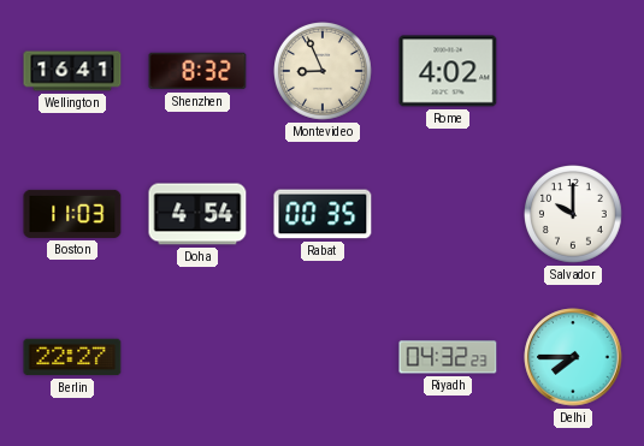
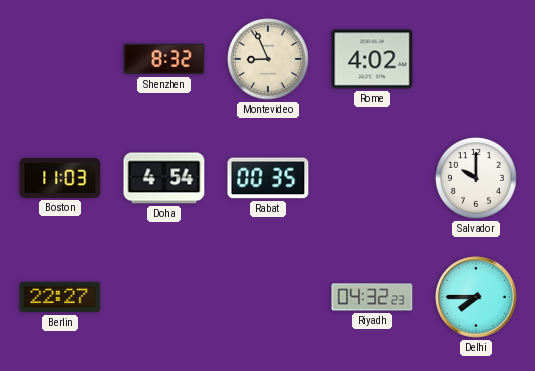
Wellington: 16:41 -> none (72, 71)
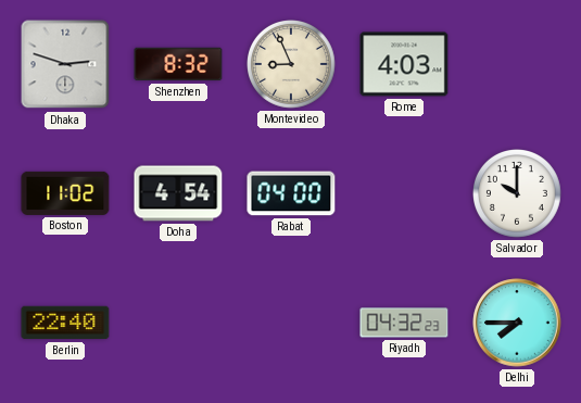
Dhaka: none -> 2:48 (65, 64)
Rome: 4:02 -> 4:03 (404, 64)
Boston: 11:03 -> 11:02 (65, 193)
Rabat: 00:35 -> 04:00 (291, 193)
Berlin: 22:27 -> 22:40 (65, 323)
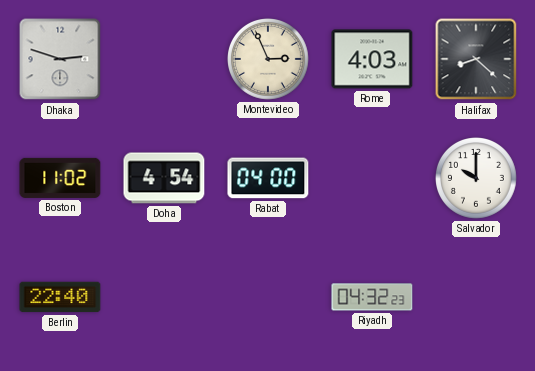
Shenzhen: 8:32 -> none (178, 64)
Montevideo: 8:56 -> 2:56 (269, 60)
Halifax: none -> 8:22 (476, 59)
Delhi: 7:45 -> none (517, 323)
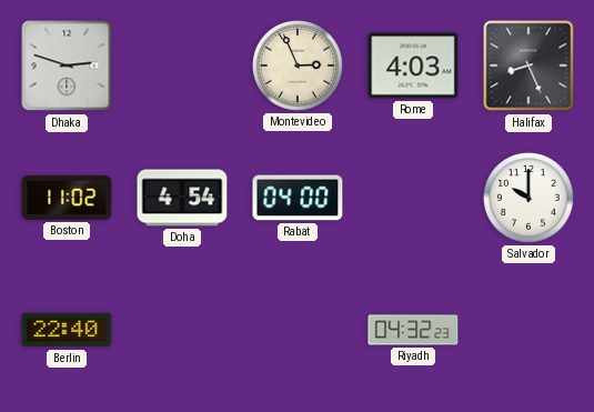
Halifax: 8:22 -> 8:26 (528, 66)
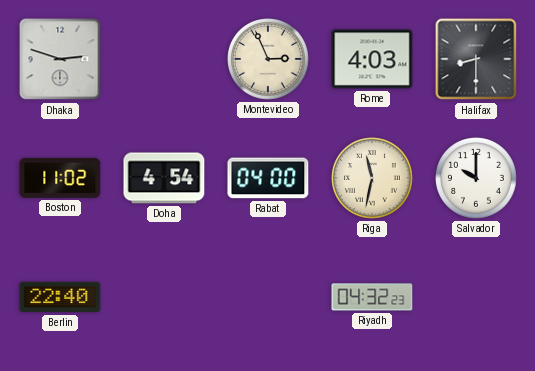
Halifax: 8:26 -> 8:30 (476, 59)
Riga: none -> 11:32 (373, 179)
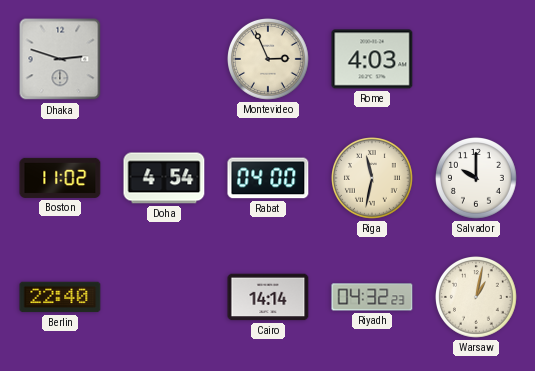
Halifax: 8:30 -> none (476, 59)
Cairo: none -> 14:14 (268, 297)
Warsaw: none -> 1:02 (477, 298)
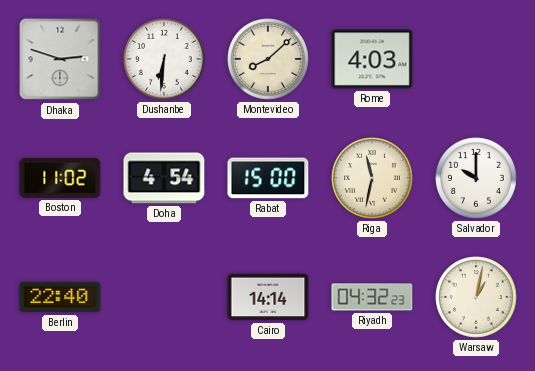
Dushanbe: none -> 6:31 (165, 60)
Montevideo: 2:56 -> 8:08 (269, 60)
Rabat: 04:00 -> 15:00 (268, 178)
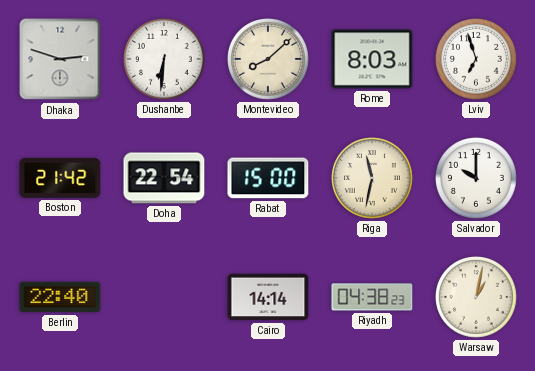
Rome: 4:03 -> 8:03 (372, 59)
Lviv: none -> 6:57 (477, 60)
Boston: 11:02 -> 21:42 (60, 178)
Doha: 4:54 -> 22:54 (164, 178)
Riyadh: 04:32 -> 04:38 (372, 297)
